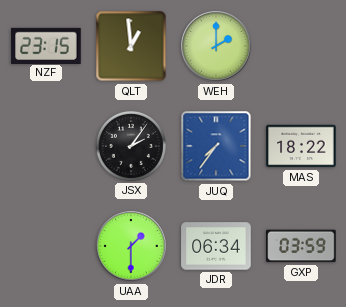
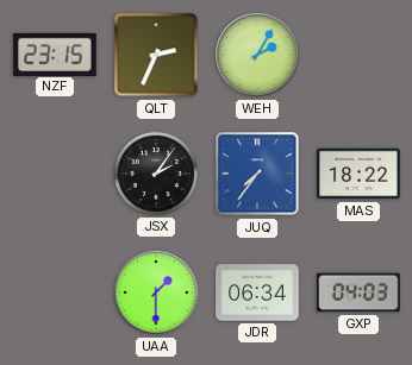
QLT: 12:59 -> 2:34 (156, 55)
WEH: 2:00 -> 2:05 (257, 55)
GXP: 03:59 -> 04:03 (358, 292)
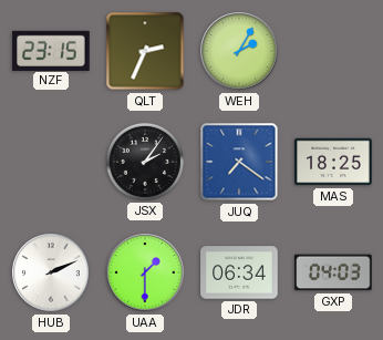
JUQ: 7:36 -> 7:21 (239, 162)
MAS: 18:22 -> 18:25 (333, 162)
HUB: none -> 2:11 (51, 272)
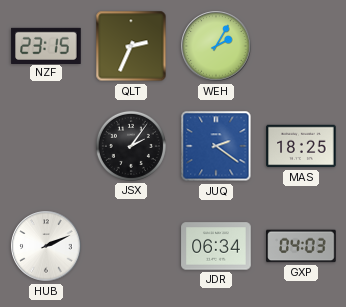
JUQ: 7:21 -> 2:21 (216, 146)
UAA: 1:30 -> none (145, 272)
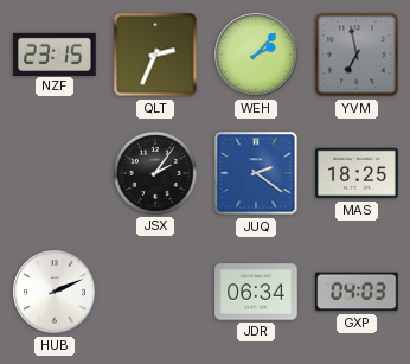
WEH: 2:05 -> 2:07 (256, 55)
YVM: none -> 6:58 (357, 55)
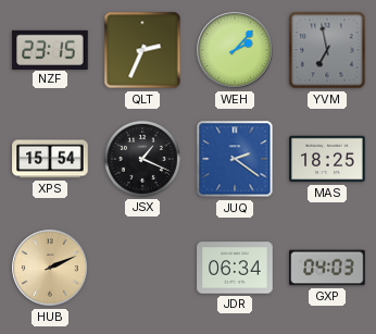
XPS: none -> 15:54 (50, 159)
JSX: 2:06 -> 1:19 (142, 159)
HUB dial: white -> champagne (50, 268)
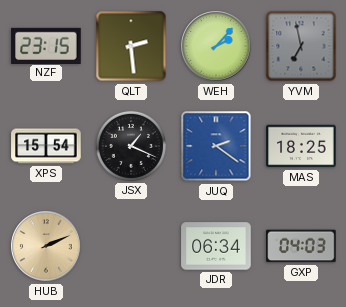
QLT: 2:34 -> 2:29 (131, 46)
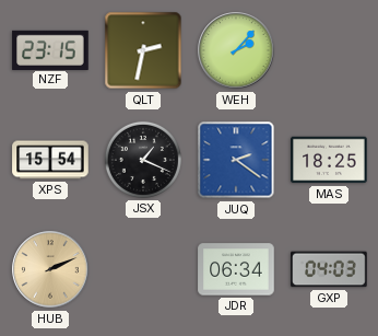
QLT: 2:29 -> 2:32 (143, 50)
YVM: 6:58 -> none (301, 46)
